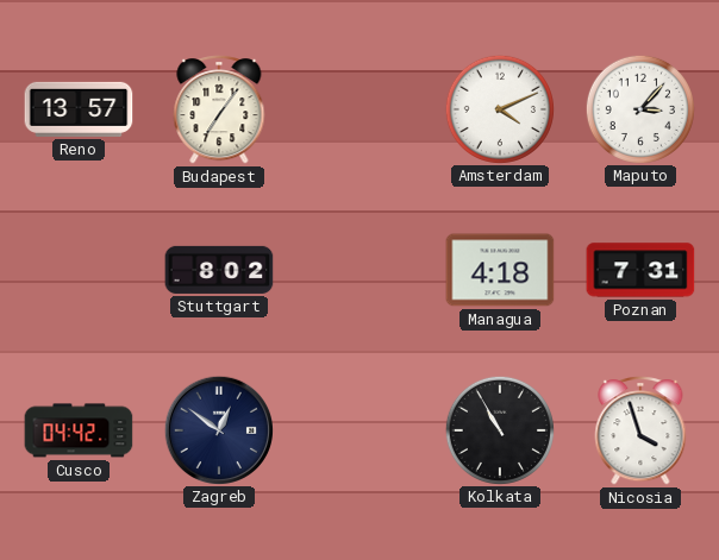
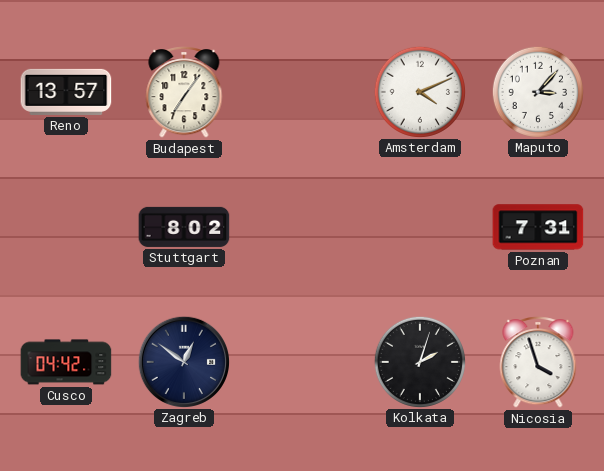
Managua: 4:18 -> none (500, 270)
Kolkata: 10:55 -> 2:03 (419, 361)
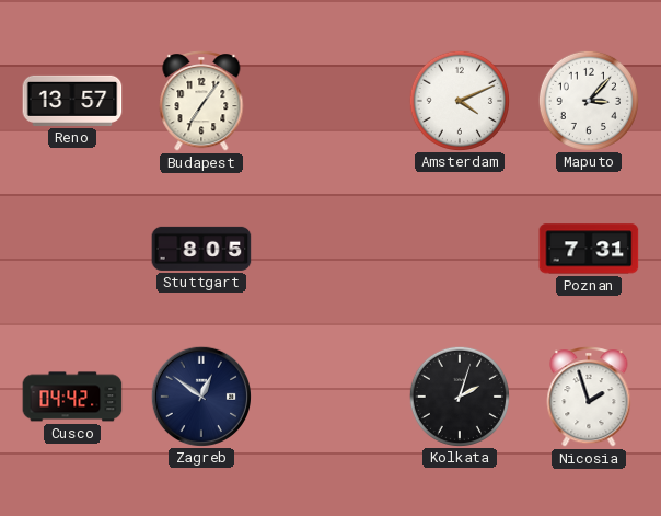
Stuttgart: 8:02 -> 8:05 (201, 249)
Nicosia: 3:57 -> 1:57 (589, 397)
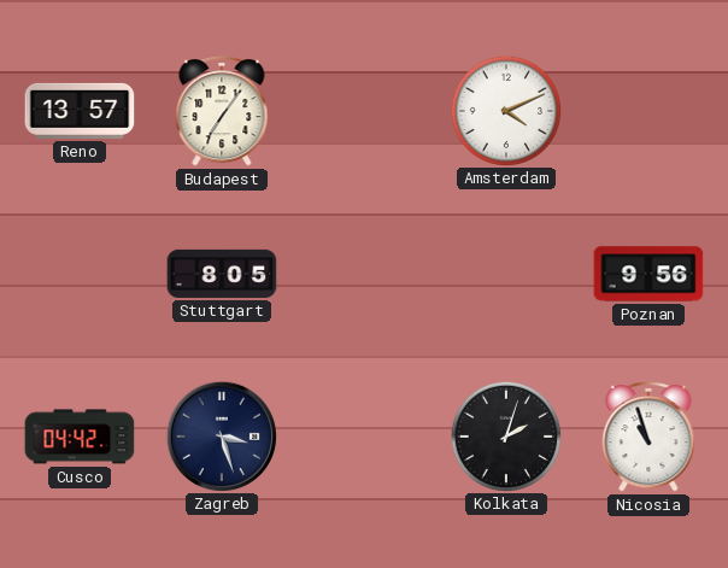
Maputo: 3:07 -> none (588, 100)
Poznan: 7:31 -> 9:56 (648, 274)
Zagreb: 12:51 -> 3:27 (221, 435)
Nicosia: 1:57 -> 10:57 (648, 437)
